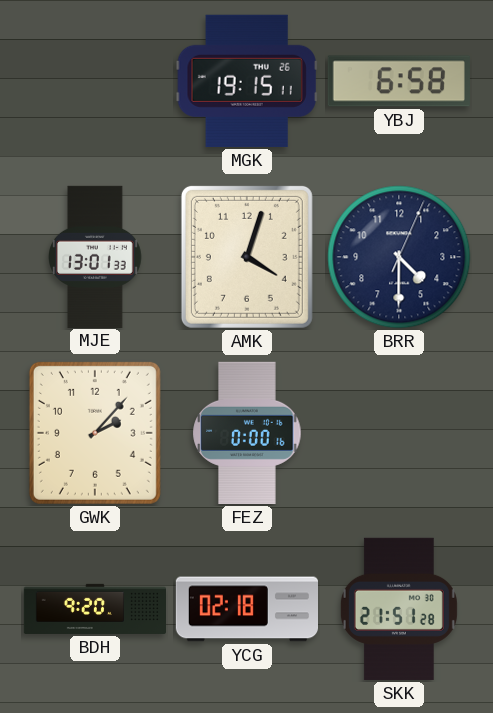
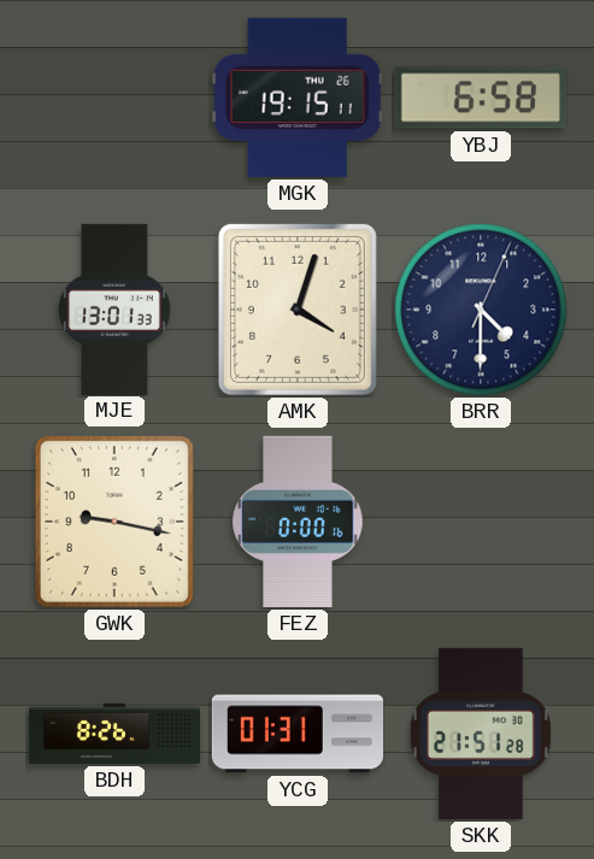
GWK: 2:07 -> 9:17 (114, 522)
BDH: 9:20 -> 8:26 (113, 734)
YCG: 02:18 -> 01:31 (296, 734)
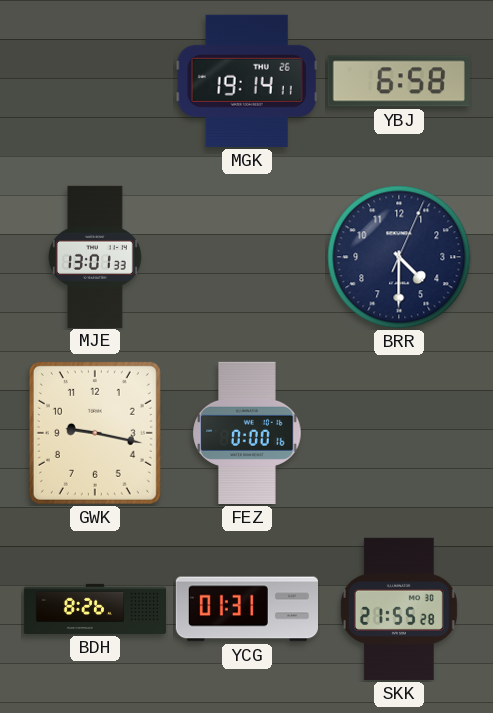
MGK: 19:15 -> 19:14 (247, 81)
AMK: 4:03 -> none (298, 310)
SKK: 21:51 -> 21:55 (399, 609)
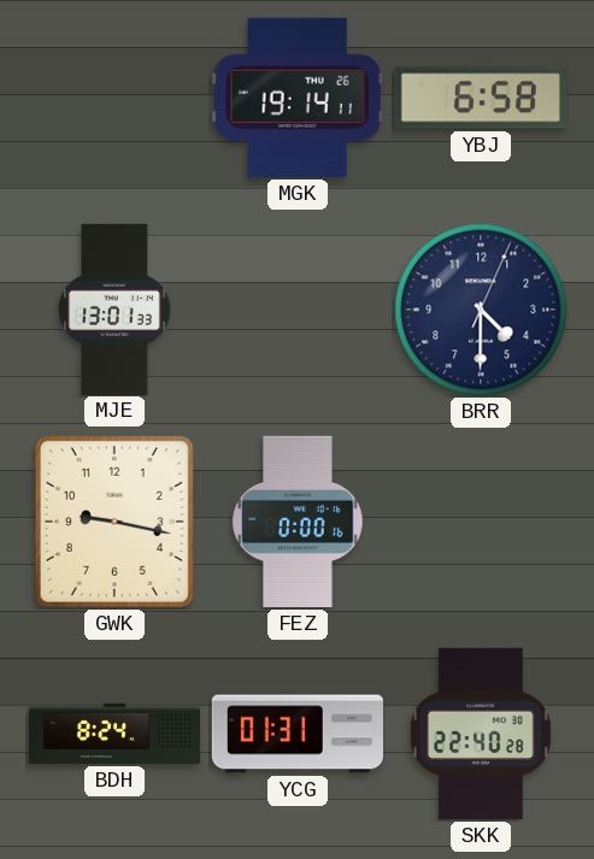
BDH: 8:26 -> 8:24 (113, 734)
SKK: 21:55 -> 22:40 (481, 734)
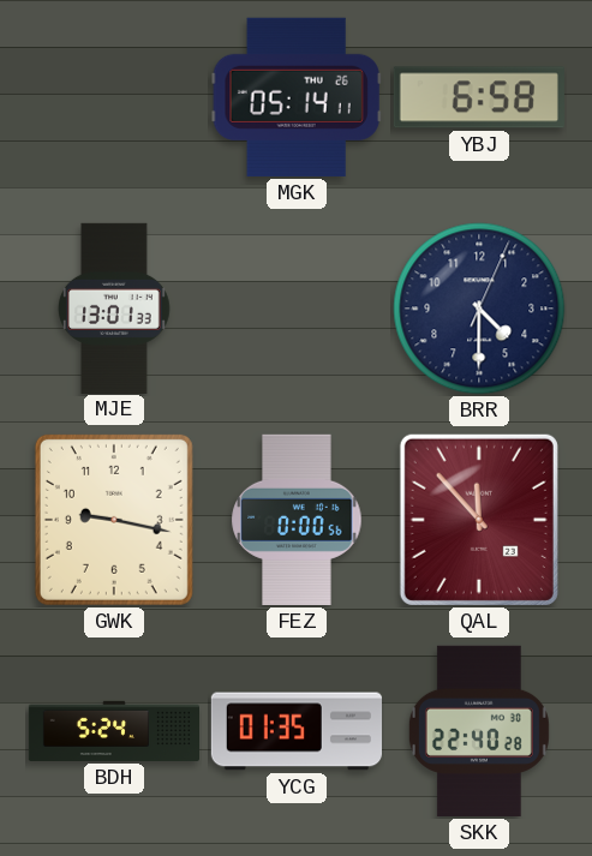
MGK: 19:14 -> 05:14 (297, 97)
FEZ: 0:00:16 -> 0:00:56 (297, 520)
QAL: none -> 11:53 (479, 520)
BDH: 8:24 -> 5:24 (113, 731)
YCG: 01:31 -> 01:35 (295, 731)
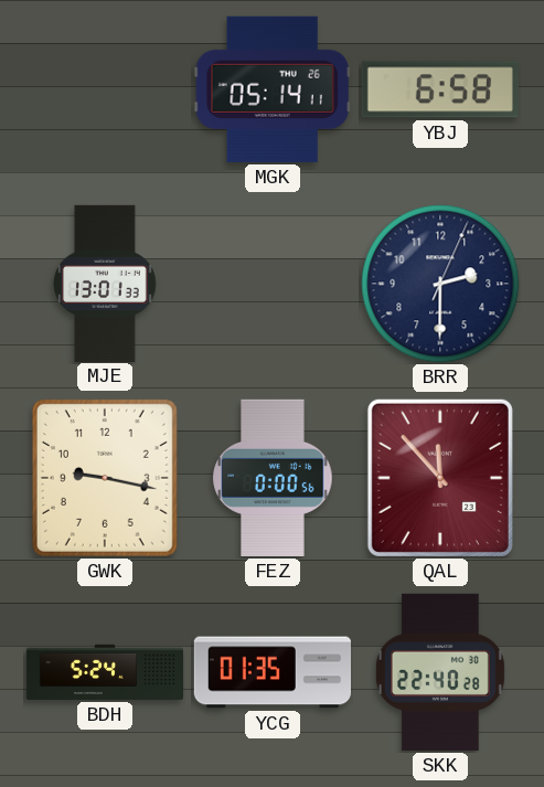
BRR: 4:30 -> 2:30 (440, 284)
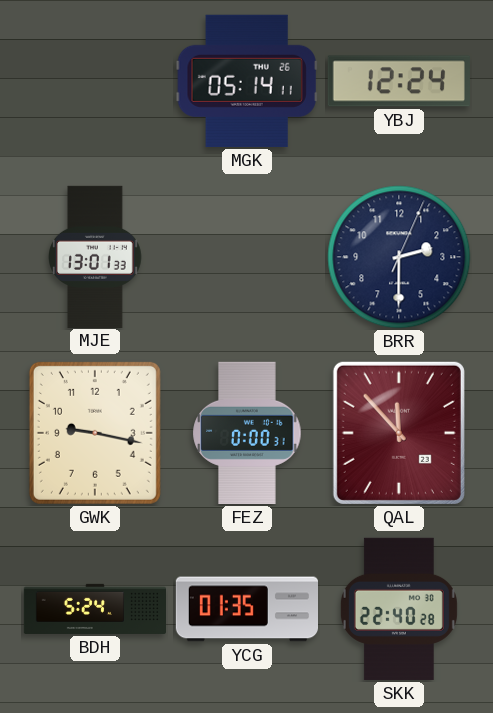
YBJ: 6:58 -> 12:24 (399, 81)
FEZ: 0:00:56 -> 0:00:31 (247, 433)
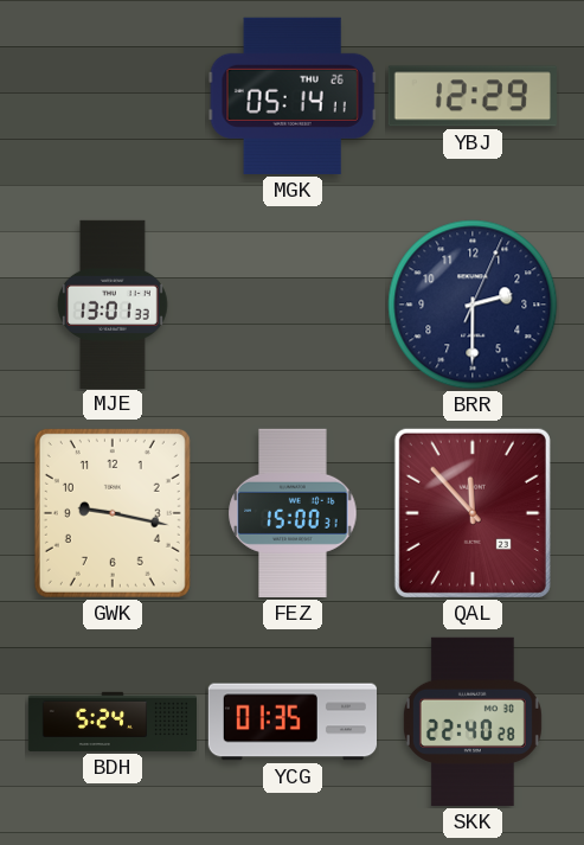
YBJ: 12:24 -> 12:29 (473, 96)
FEZ: 0:00 -> 15:00 (293, 513)
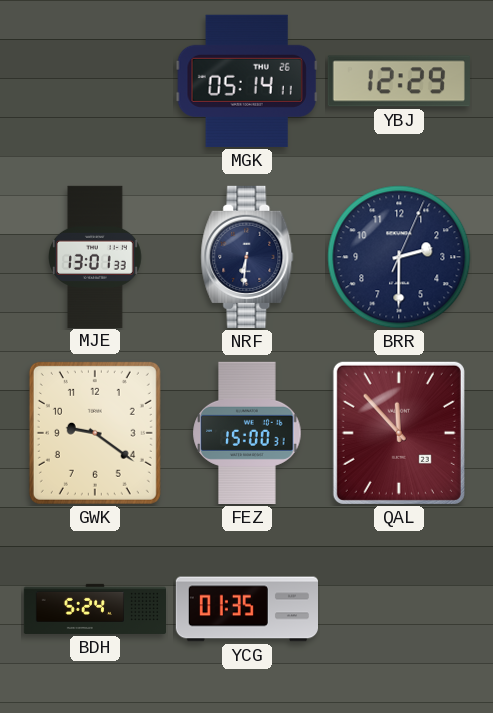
NRF: none -> 6:31 (247, 257)
GWK: 9:17 -> 9:21 (95, 433)
SKK: 22:40 -> none (473, 722)
